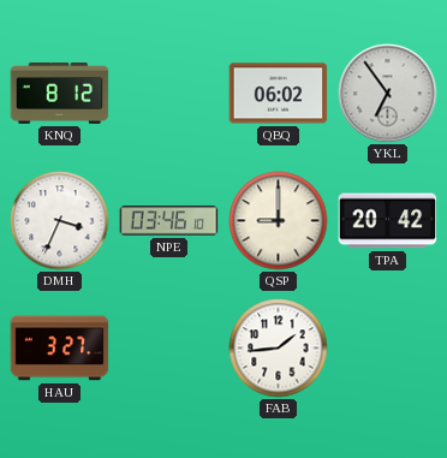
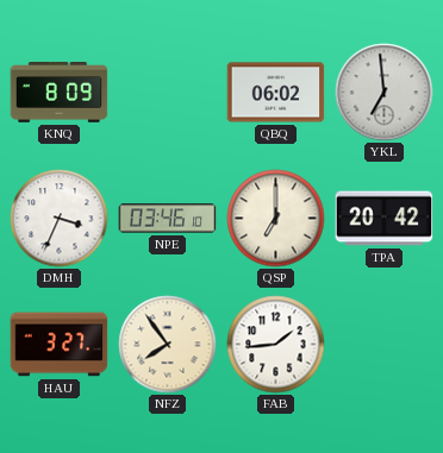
KNQ: 8:12 -> 8:09 (60, 93)
YKL: 6:54 -> 6:59 (385, 93)
QSP: 9:00 -> 7:00 (276, 219)
NFZ: none -> 7:54 (168, 345)
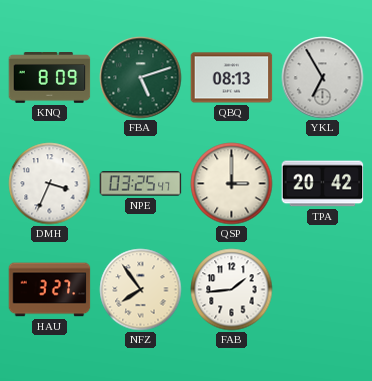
FBA: none -> 5:12 (141, 78)
QBQ: 06:02 -> 08:13 (232, 78)
YKL: 6:59 -> 6:55 (323, 78)
NPE: 03:46 -> 03:25 (141, 184)
QSP: 7:00 -> 3:00 (232, 184)
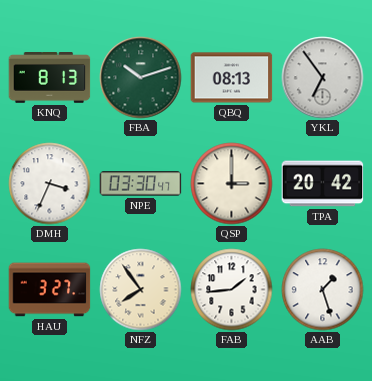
KNQ: 8:09 -> 8:13 (50, 78)
FBA: 5:12 -> 10:12 (141, 78)
YKL: 6:55 -> 6:54 (323, 78)
NPE: 03:25 -> 03:30 (141, 184)
AAB: none -> 1:27 (323, 290)
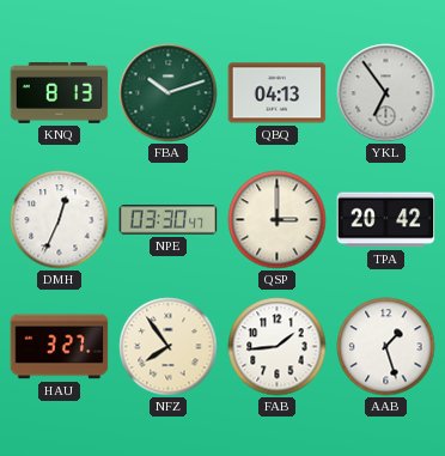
QBQ: 08:13 -> 04:13 (278, 93)
DMH: 3:34 -> 12:34 (60, 220)
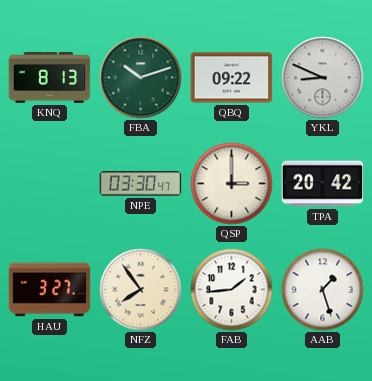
QBQ: 04:13 -> 09:22 (232, 78)
YKL: 6:54 -> 8:49 (323, 78)
DMH: 12:34 -> none (60, 220)
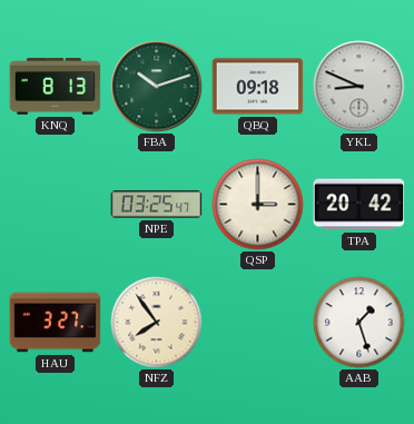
QBQ: 09:22 -> 09:18 (258, 87)
NPE: 03:30 -> 03:25 (157, 205)
FAB: 1:44 -> none (232, 290)
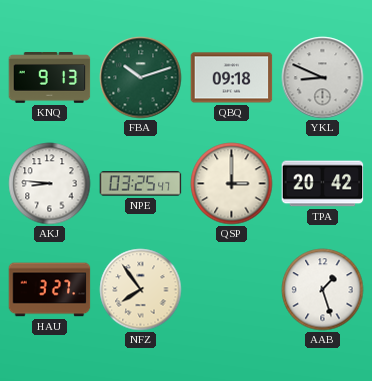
KNQ: 8:13 -> 9:13 (50, 78)
AKJ: none -> 8:46 (50, 184)
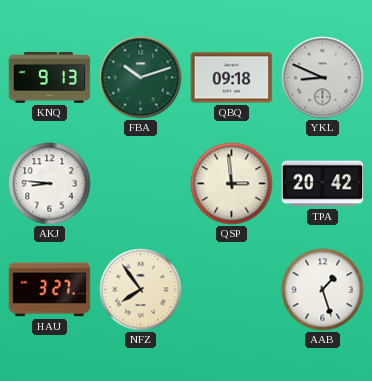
NPE: 03:25 -> none (141, 184)
QSP: 3:00 -> 2:59 (232, 184)
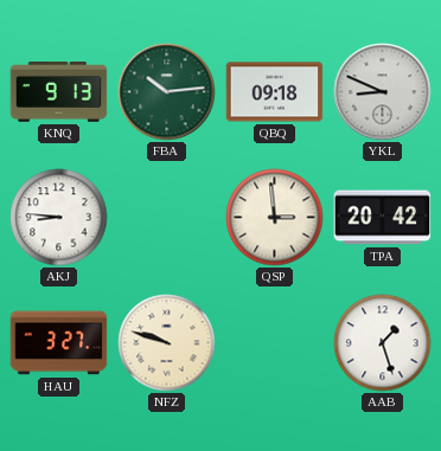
FBA: 10:12 -> 10:14 (167, 92)
NFZ: 7:54 -> 9:48 (167, 343)
